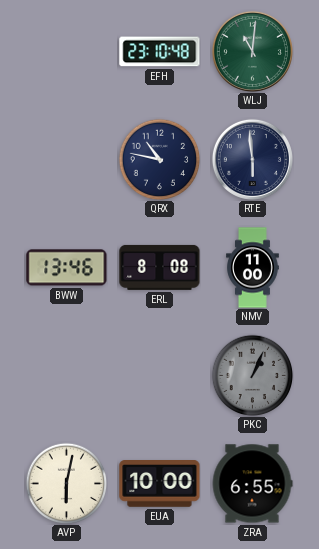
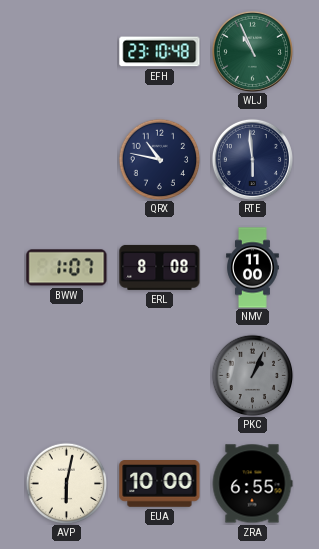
WLJ: 11:01 -> 10:56 (252, 51)
BWW: 13:46 -> 1:07 (67, 268)
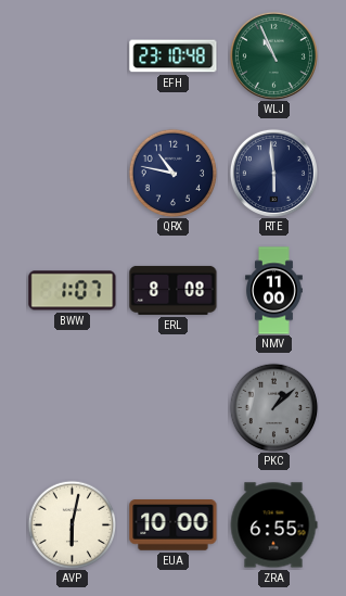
PKC: 1:04 -> 1:08 (273, 407)
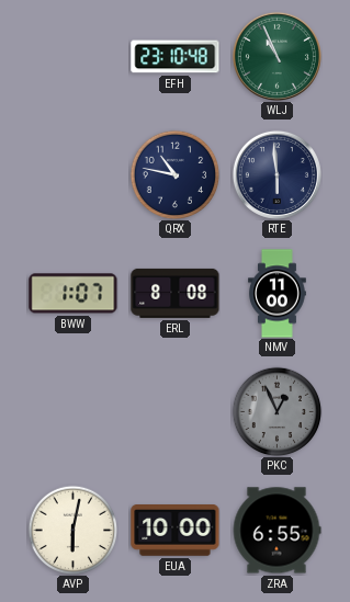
PKC: 1:08 -> 12:56 (276, 411)
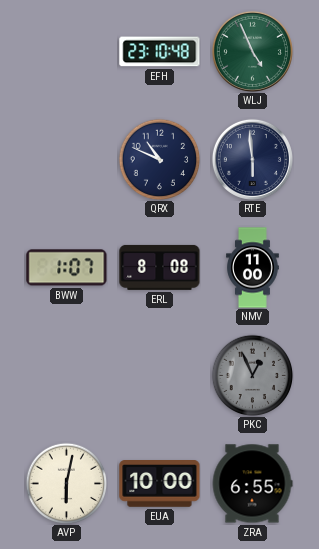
WLJ: 10:56 -> 4:56 (252, 51)
QRX: 10:47 -> 10:49 (159, 159)
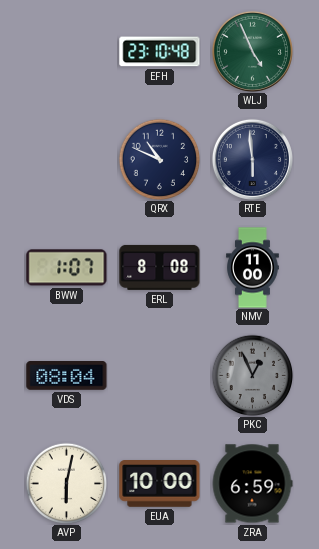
VDS: none -> 08:04 (67, 376)
ZRA: 6:55 -> 6:59 (252, 484)
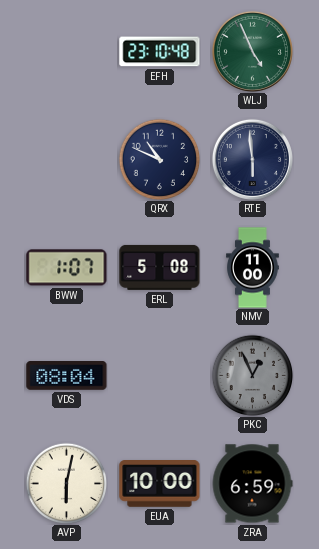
ERL: 8:08 -> 5:08 (160, 267)
